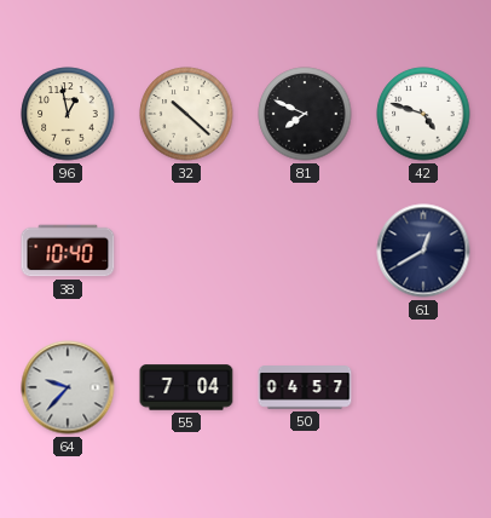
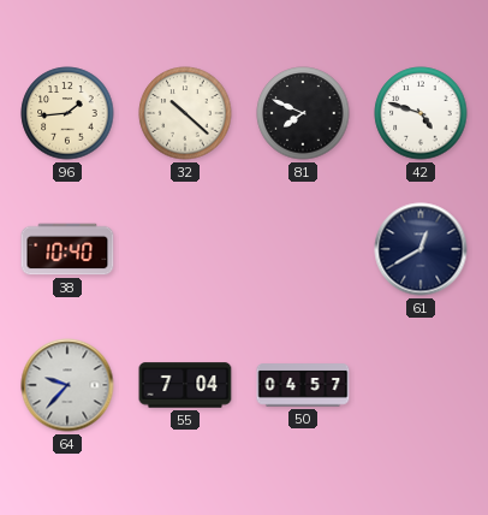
96: 12:58 -> 1:44 (67, 113)
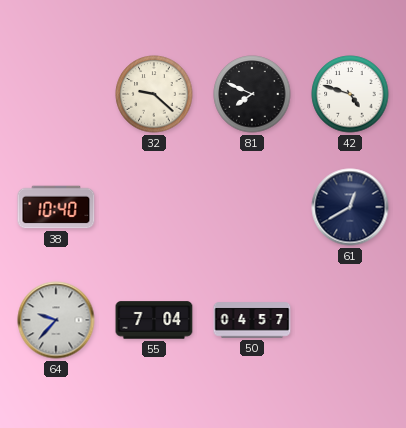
96: 1:44 -> none (67, 113)
32: 10:22 -> 9:22 (154, 94)
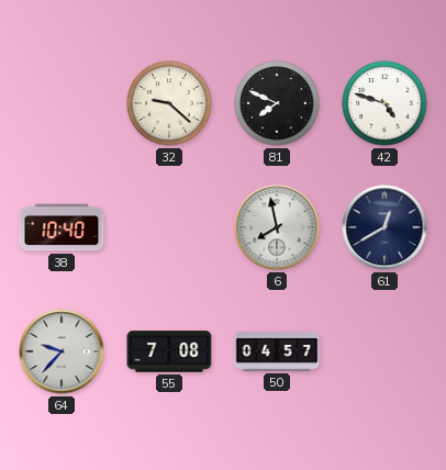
6: none -> 7:58 (277, 227)
55: 7:04 -> 7:08 (169, 351)
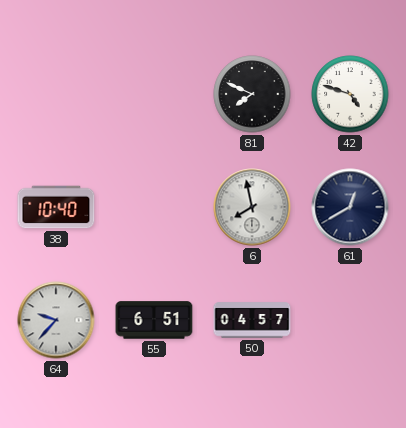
32: 9:22 -> none (169, 103)
55: 7:08 -> 6:51 (154, 320)
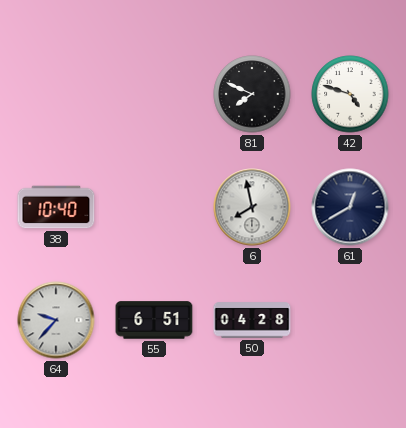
50: 04:57 -> 04:28 (252, 320)
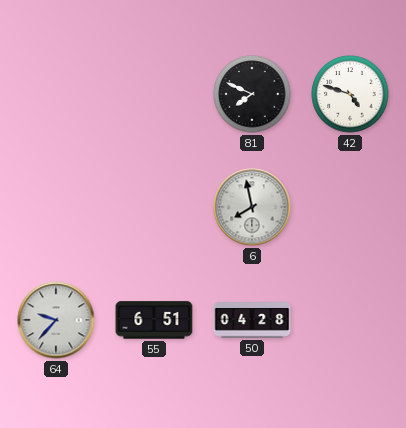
38: 10:40 -> none (56, 207)
61: 12:40 -> none (350, 207)
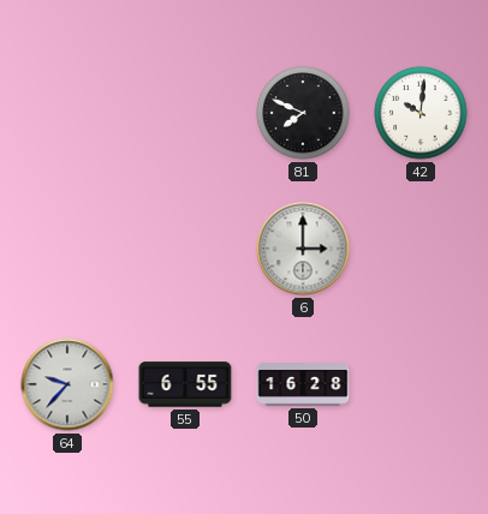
42: 4:48 -> 10:01 (421, 113)
6: 7:58 -> 3:00 (303, 249)
55: 6:51 -> 6:55 (185, 384)
50: 04:28 -> 16:28 (303, 384)
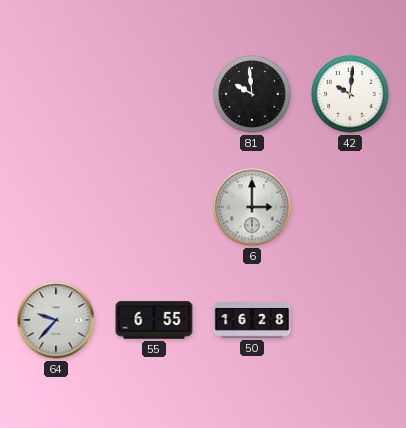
81: 7:49 -> 9:59 (252, 94)
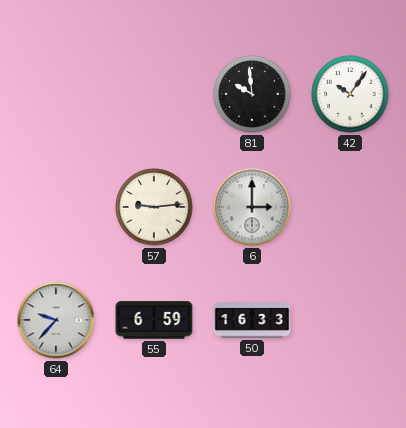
42: 10:01 -> 10:06 (350, 94)
57: none -> 9:14 (154, 207)
55: 6:55 -> 6:59 (154, 320)
50: 16:28 -> 16:33 (252, 320)
